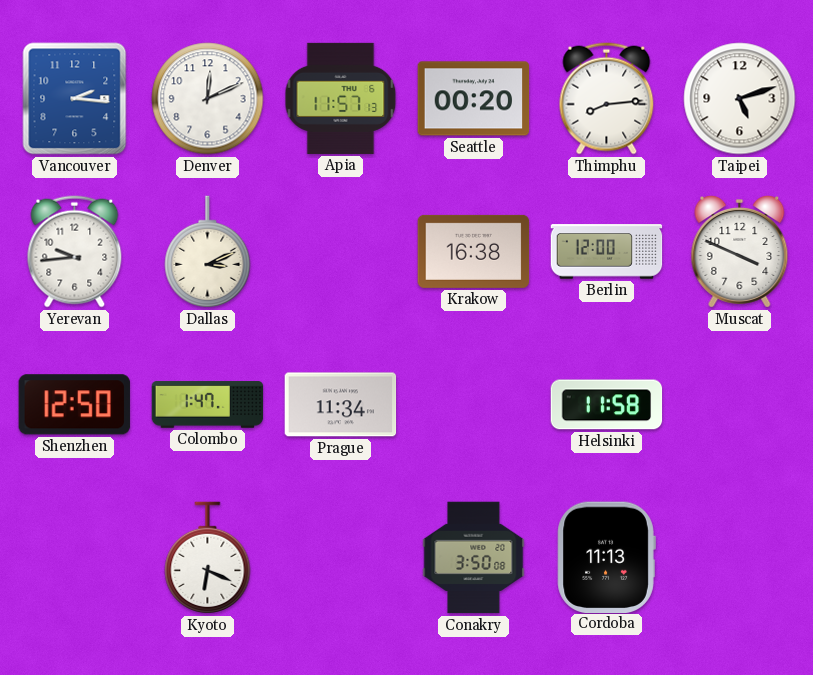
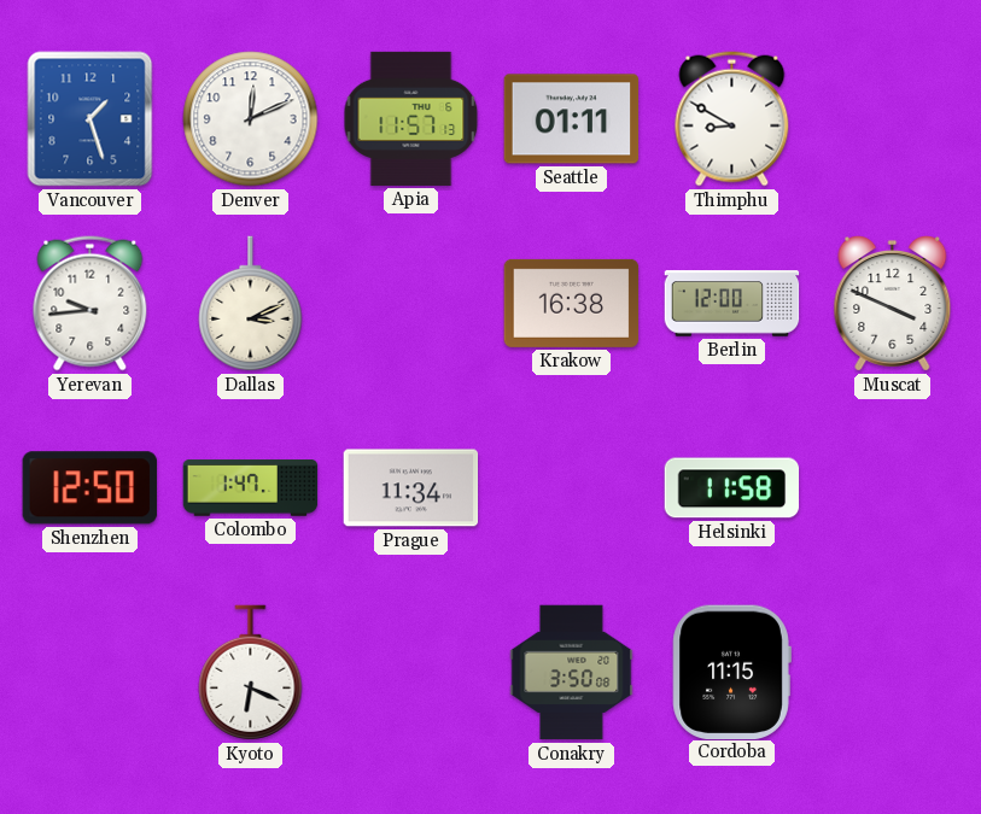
Vancouver: 2:16 -> 1:27 (90, 119)
Seattle: 00:20 -> 01:11 (572, 119)
Thimphu: 8:14 -> 8:50 (732, 119)
Taipei: 5:12 -> none (740, 99)
Cordoba: 11:13 -> 11:15 (731, 672)
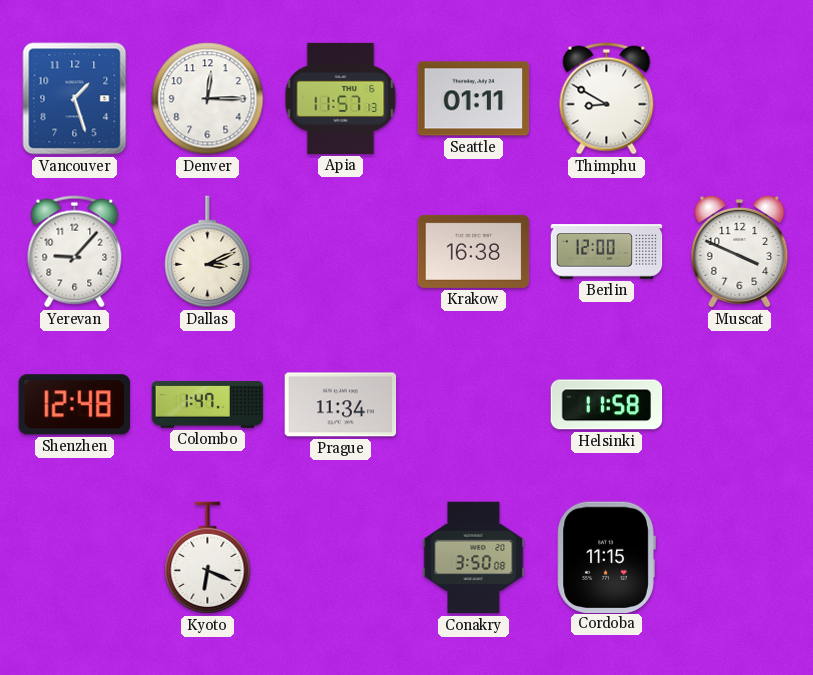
Denver: 12:11 -> 12:15 (208, 99)
Yerevan: 9:44 -> 9:07 (75, 252)
Shenzhen: 12:50 -> 12:48 (74, 405)
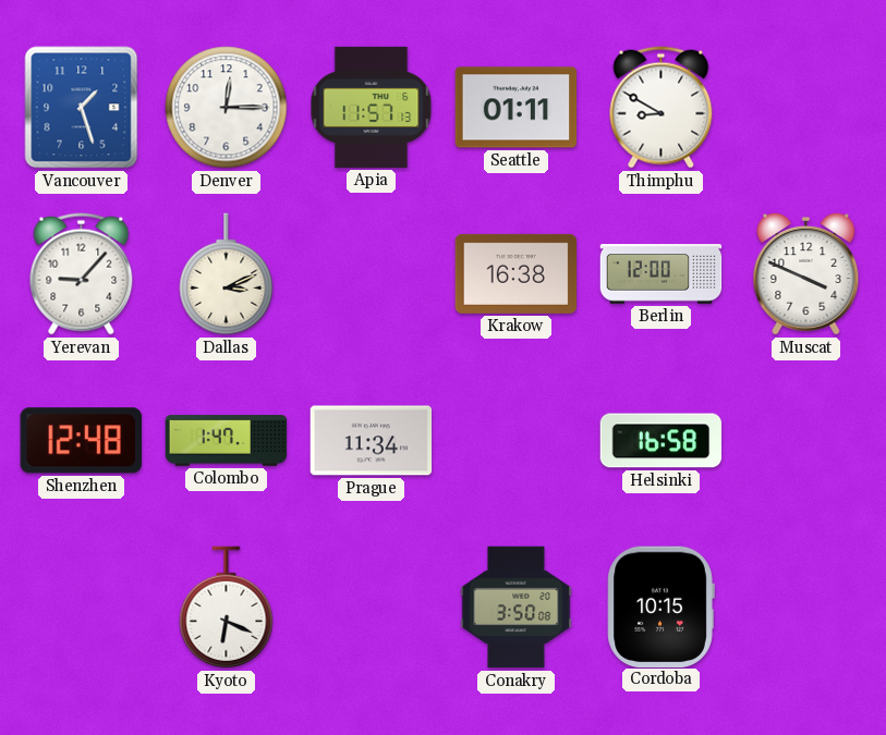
Helsinki: 11:58 -> 16:58 (662, 441)
Cordoba: 11:15 -> 10:15 (660, 607)
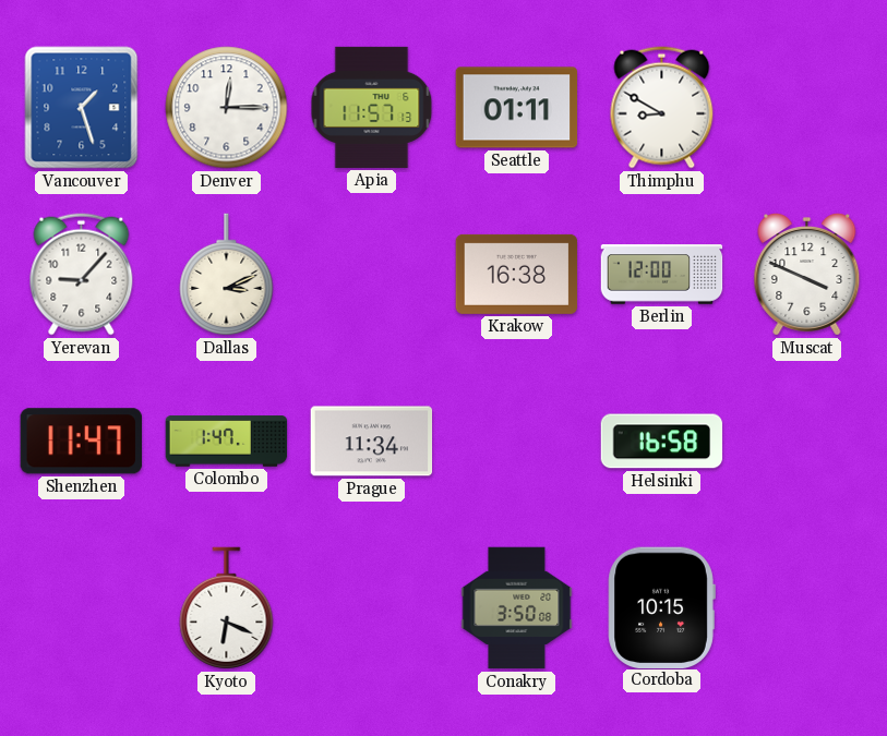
Shenzhen: 12:48 -> 11:47 (81, 442)
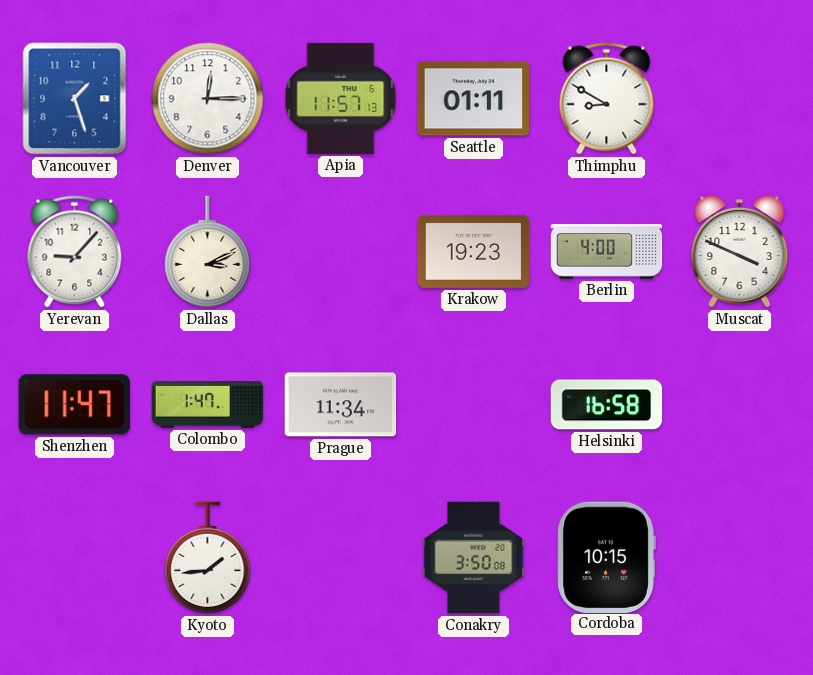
Krakow: 16:38 -> 19:23 (474, 251)
Berlin: 12:00 -> 4:00 (607, 252)
Kyoto: 6:19 -> 1:44 (208, 558)
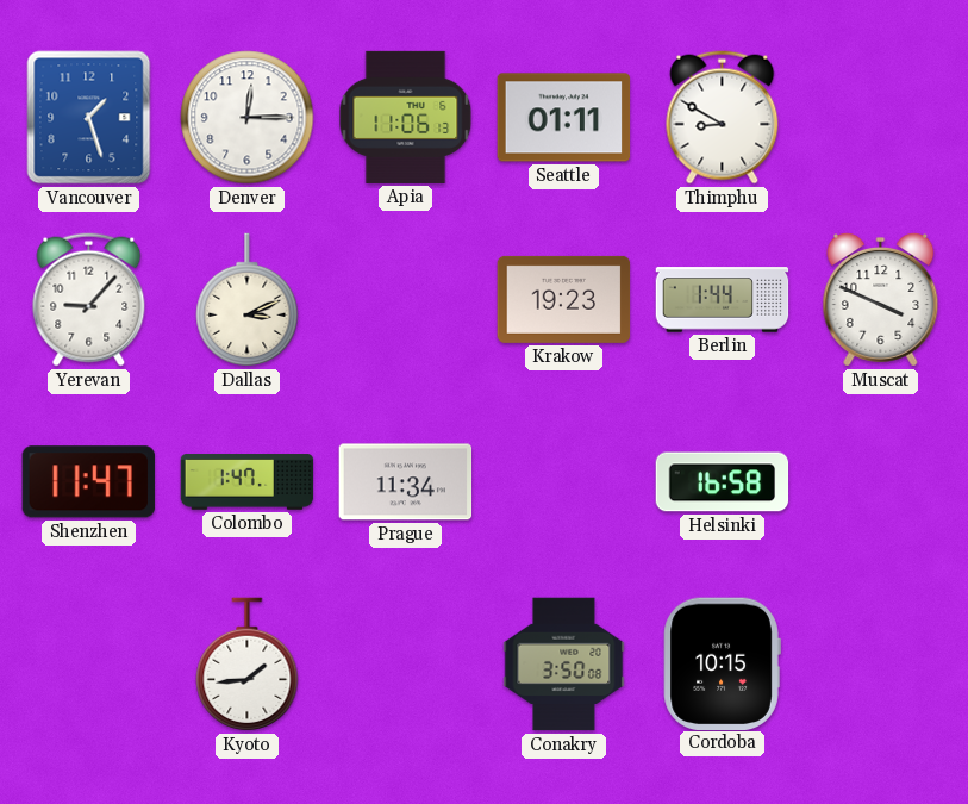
Apia: 11:57 -> 11:06 (406, 117)
Berlin: 4:00 -> 1:44 (723, 300)
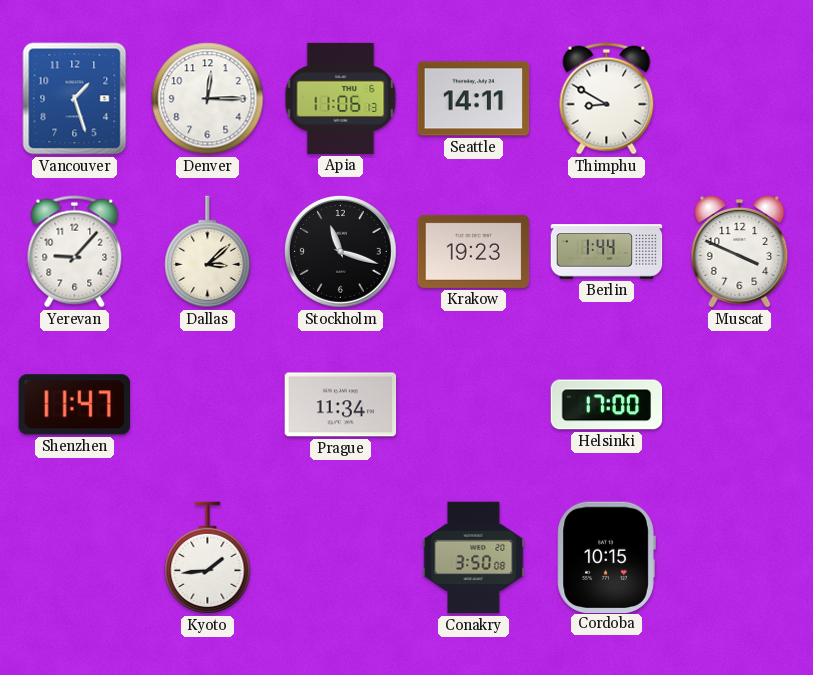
Seattle: 01:11 -> 14:11 (474, 99)
Dallas: 3:11 -> 3:08 (208, 252)
Stockholm: none -> 11:18 (341, 252)
Colombo: 1:47 -> none (248, 482)
Helsinki: 16:58 -> 17:00 (607, 405)
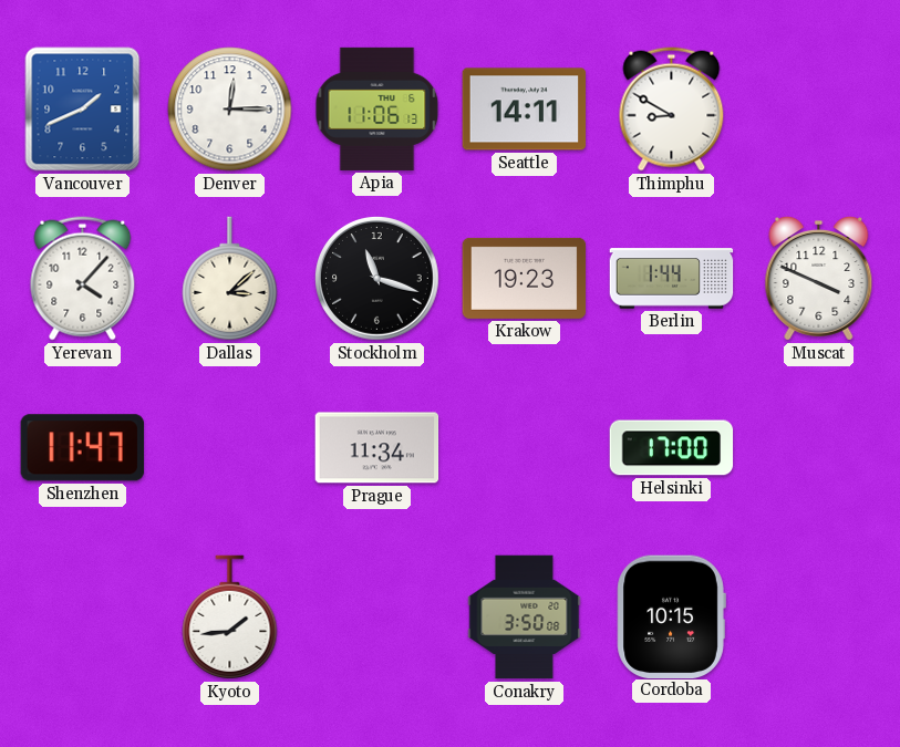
Vancouver: 1:27 -> 1:41 (83, 110)
Yerevan: 9:07 -> 4:07 (83, 279)
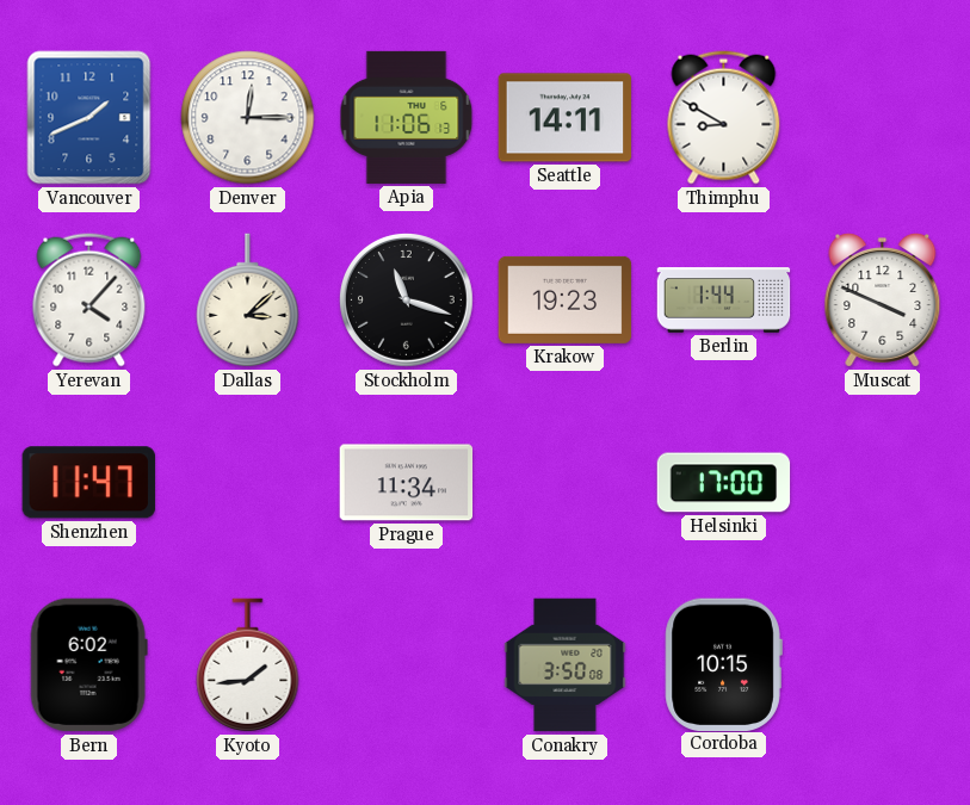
Bern: none -> 6:02 (88, 665)
